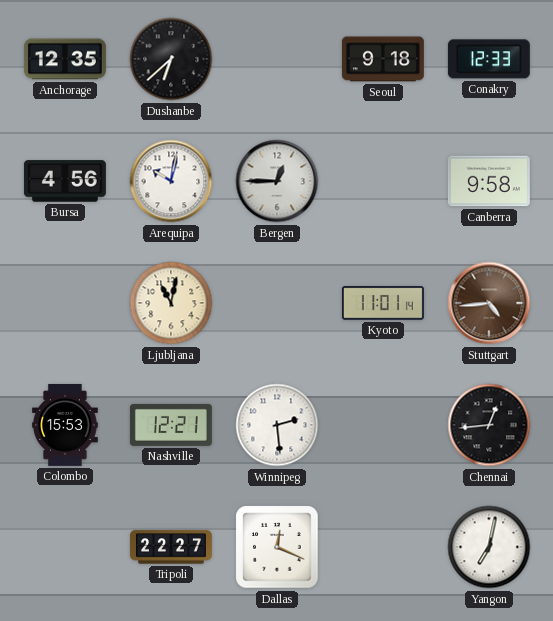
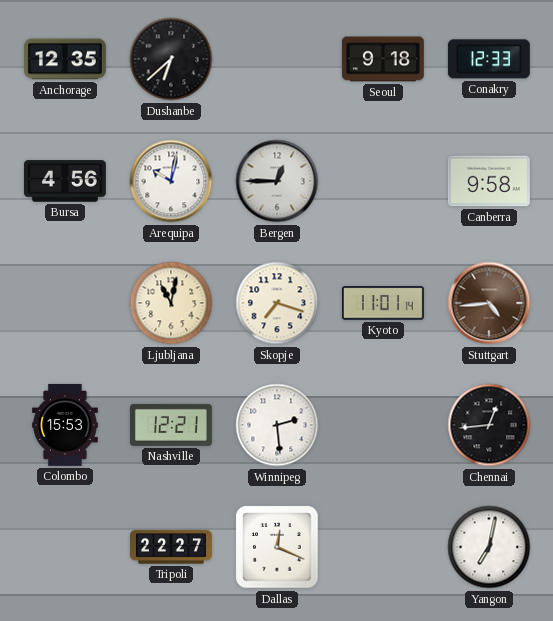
Skopje: none -> 7:18 (277, 303)
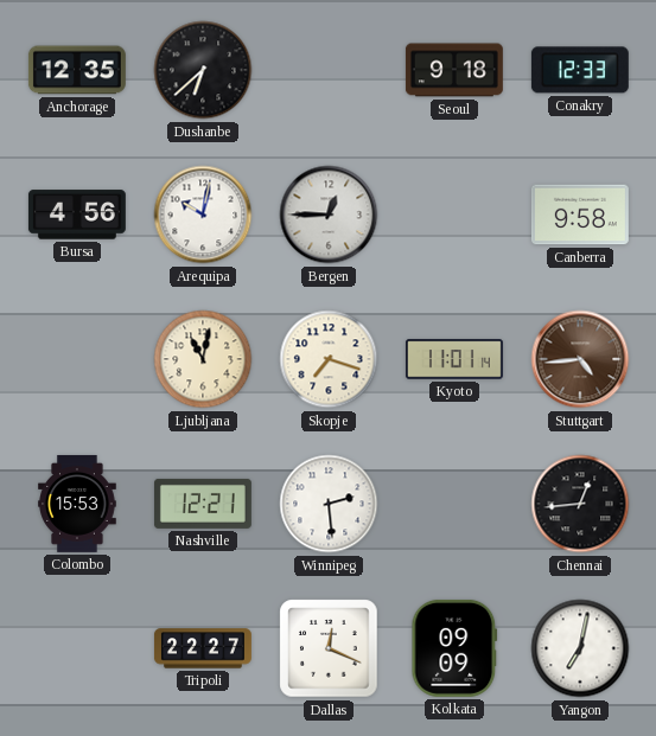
Kolkata: none -> 09:09 (454, 648)
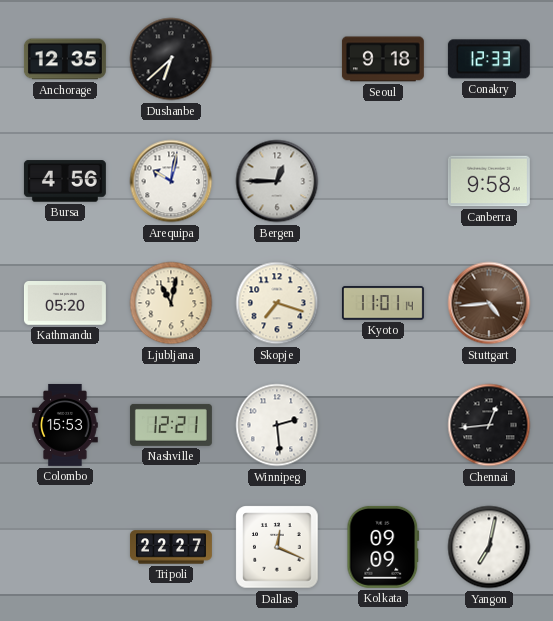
Kathmandu: none -> 05:20 (65, 303)
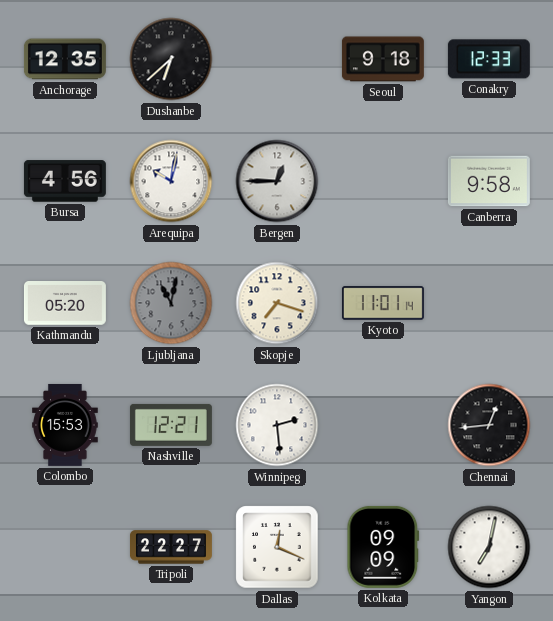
Ljubljana dial: cream -> grey (171, 303)
Stuttgart: 4:44 -> none (489, 303)
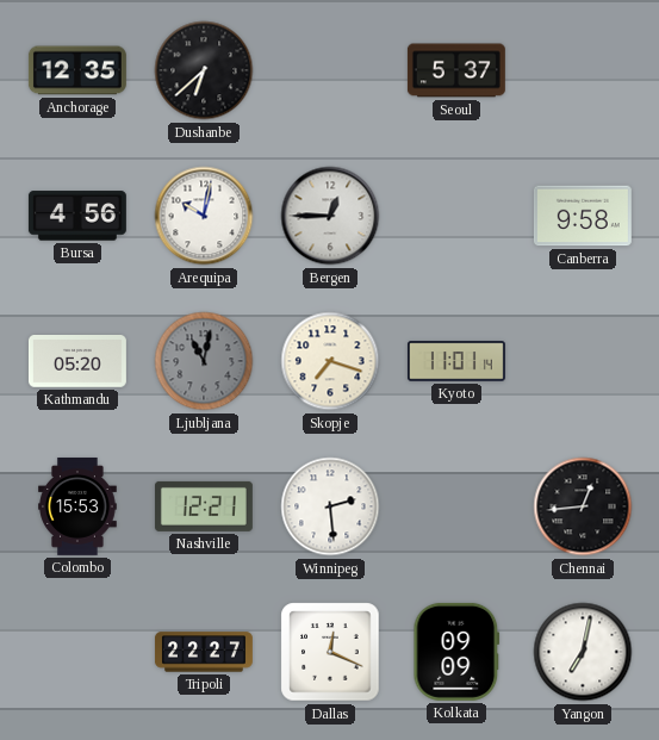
Seoul: 9:18 -> 5:37 (456, 70)
Conakry: 12:33 -> none (489, 59)
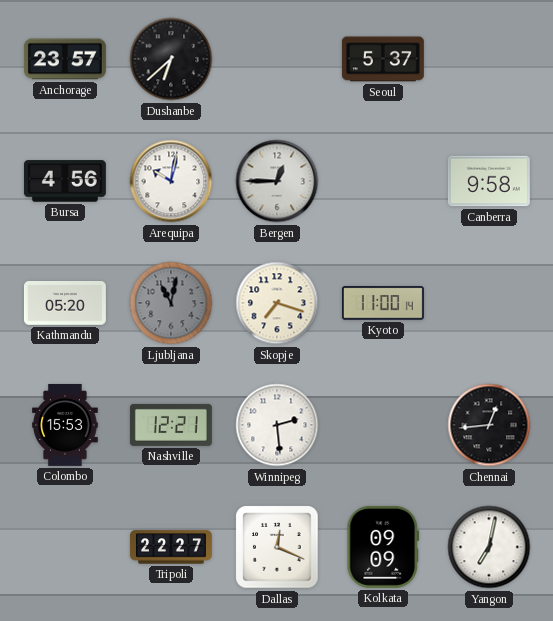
Anchorage: 12:35 -> 23:57 (65, 59)
Kyoto: 11:01 -> 11:00 (383, 303)
